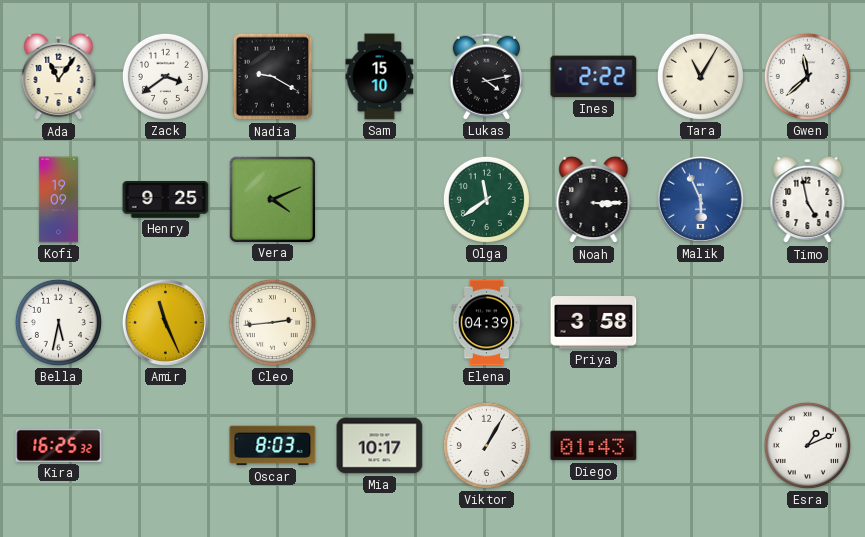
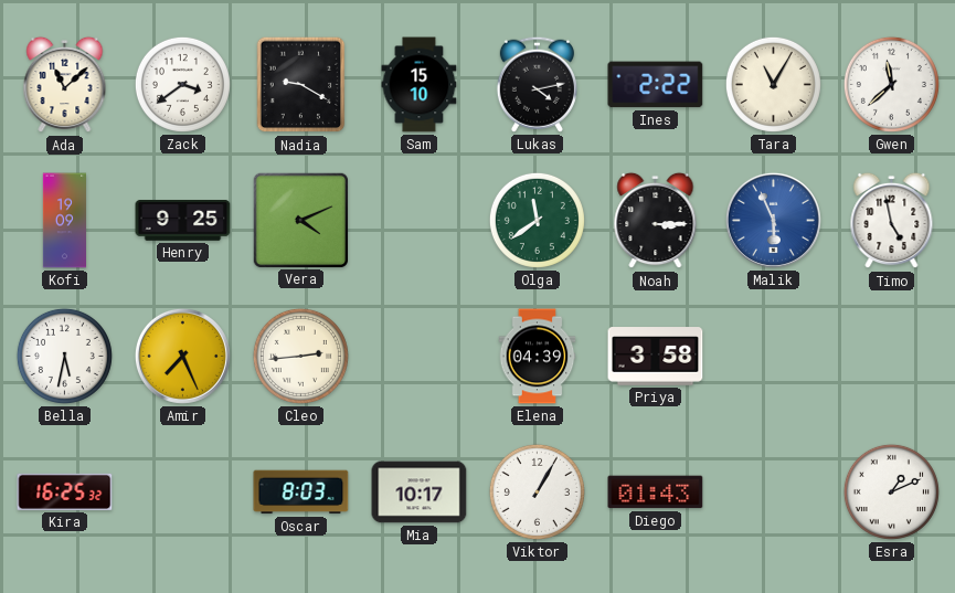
Ada: 11:06 -> 11:08 (65, 85)
Amir: 11:26 -> 7:26 (182, 356)
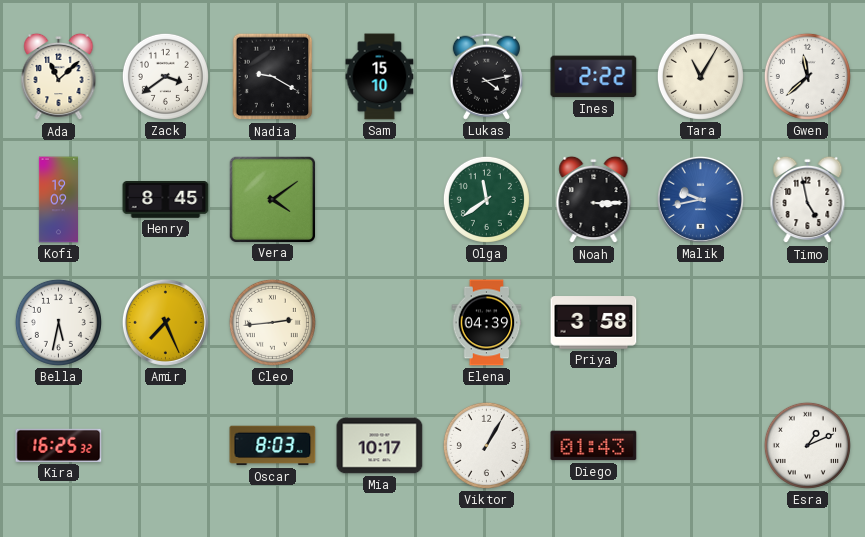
Henry: 9:25 -> 8:45 (166, 200)
Vera: 4:11 -> 4:09 (272, 199)
Malik: 5:56 -> 9:43 (700, 199)
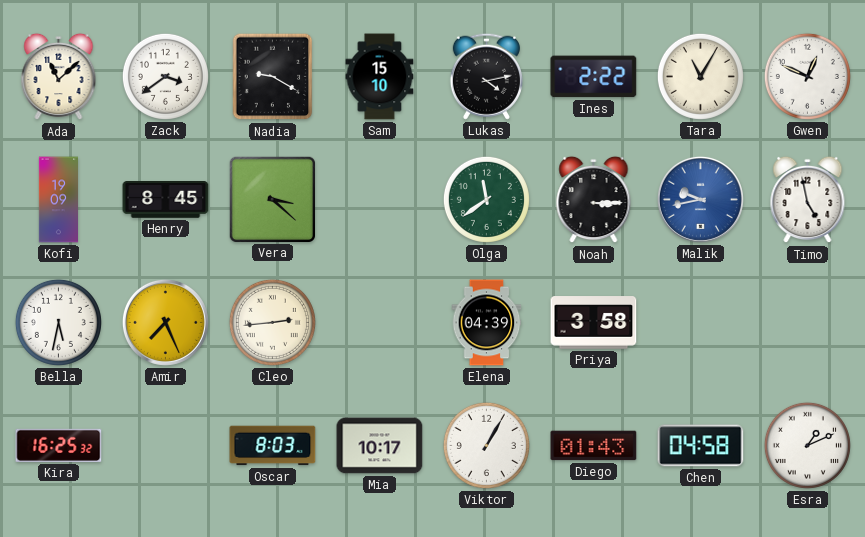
Gwen: 11:38 -> 12:49 (807, 76)
Vera: 4:09 -> 3:22 (272, 199)
Chen: none -> 04:58 (701, 446)
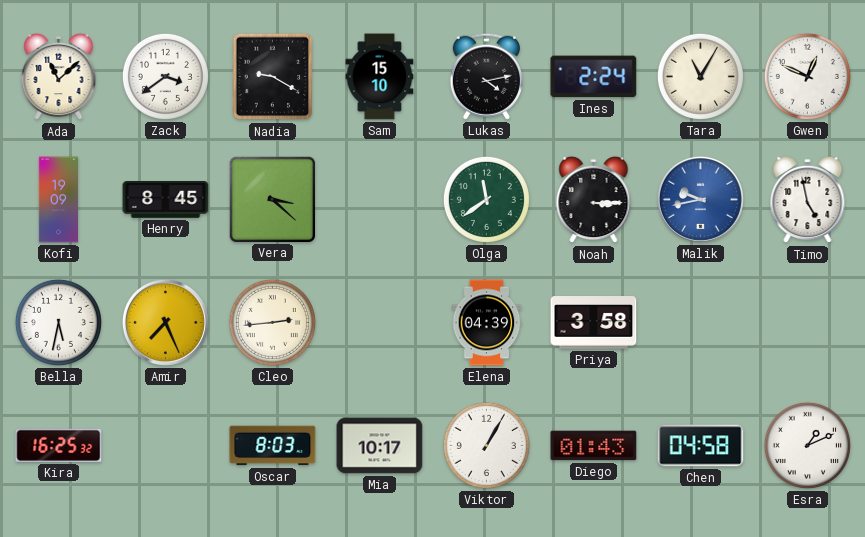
Ines: 2:22 -> 2:24 (594, 77)
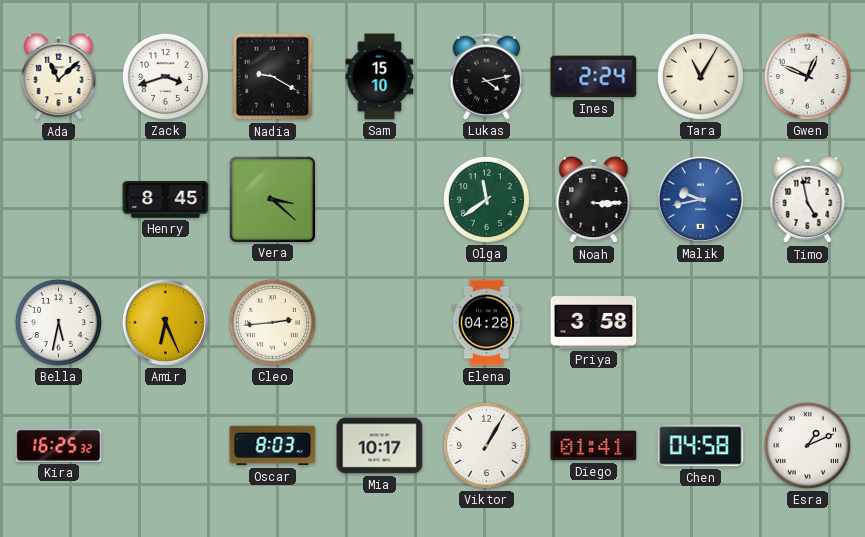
Zack: 3:39 -> 3:42 (165, 76)
Kofi: 19:09 -> none (58, 200)
Amir: 7:26 -> 6:26 (165, 322)
Elena: 04:39 -> 04:28 (487, 323)
Diego: 01:43 -> 01:41 (594, 446)
